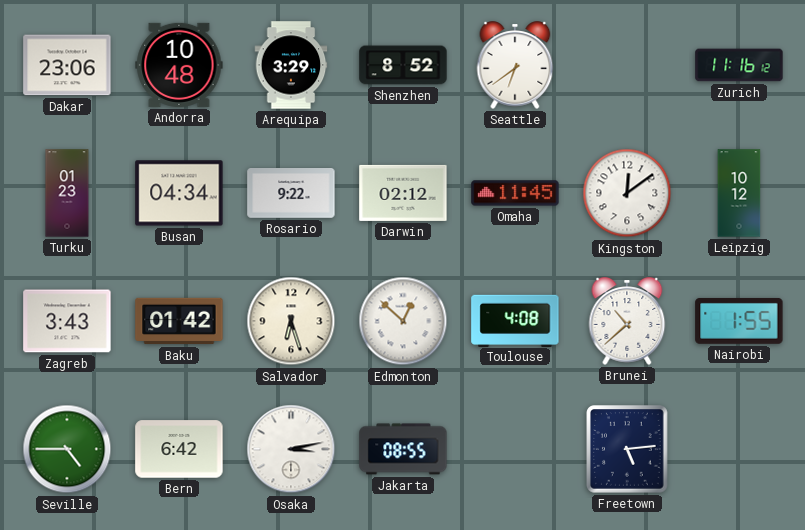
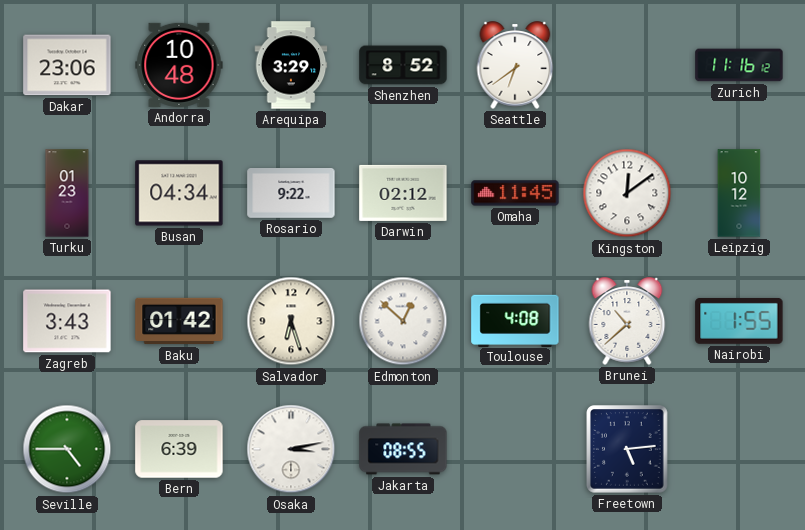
Bern: 6:42 -> 6:39 (179, 449)
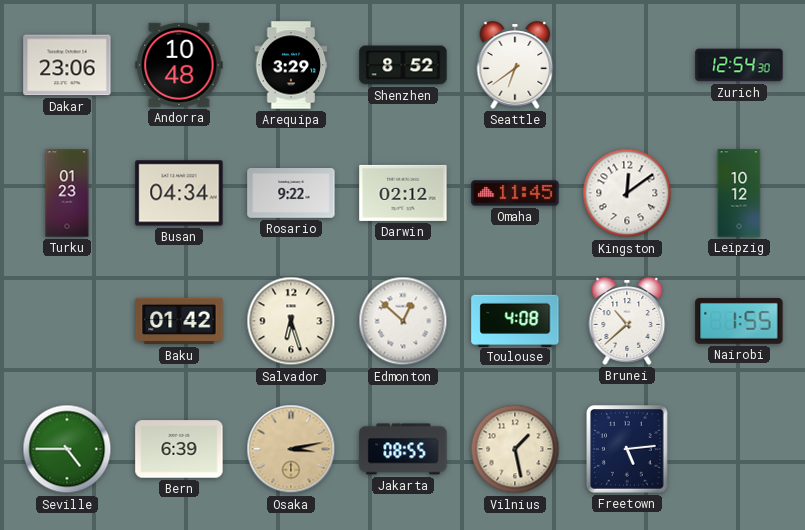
Zurich: 11:16 -> 12:54 (739, 65)
Zagreb: 3:43 -> none (67, 321)
Osaka dial: white -> champagne (291, 449)
Vilnius: none -> 1:28 (515, 449)
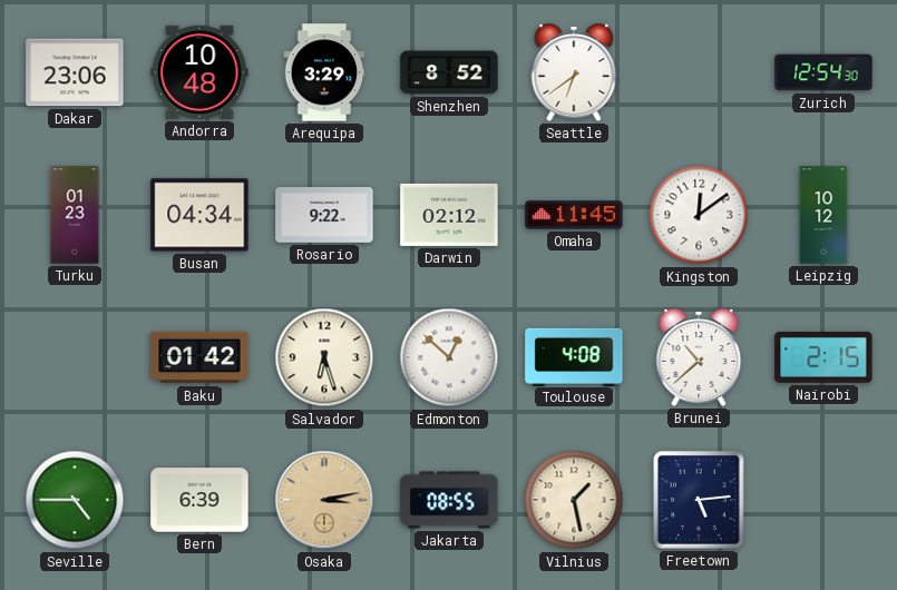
Nairobi: 1:55 -> 2:15 (823, 357)
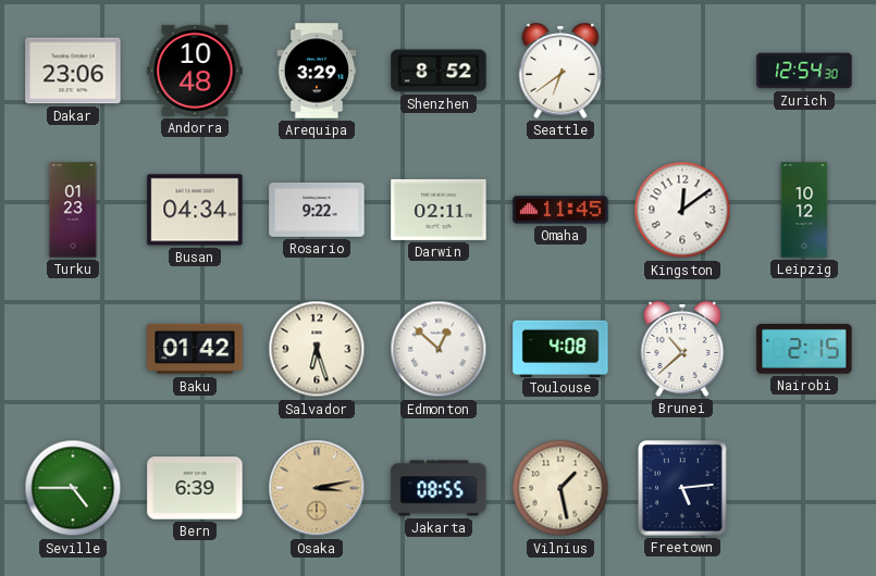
Darwin: 02:12 -> 02:11 (439, 210)
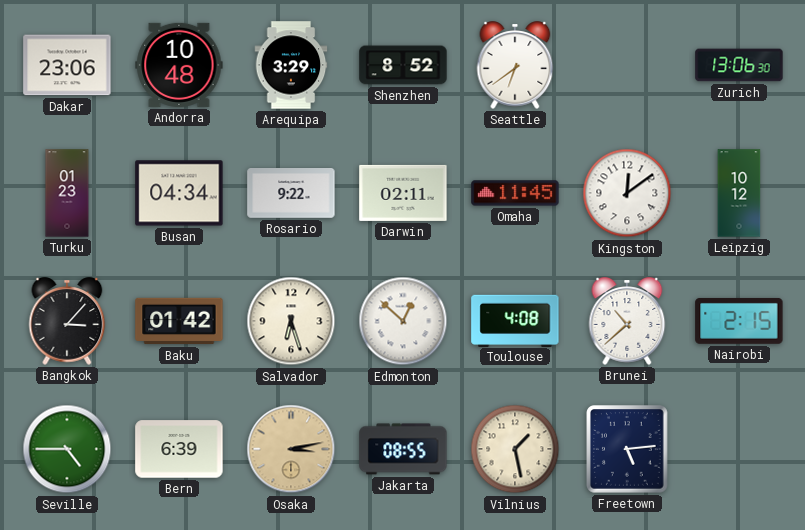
Zurich: 12:54 -> 13:06 (739, 65)
Bangkok: none -> 3:07 (67, 321)
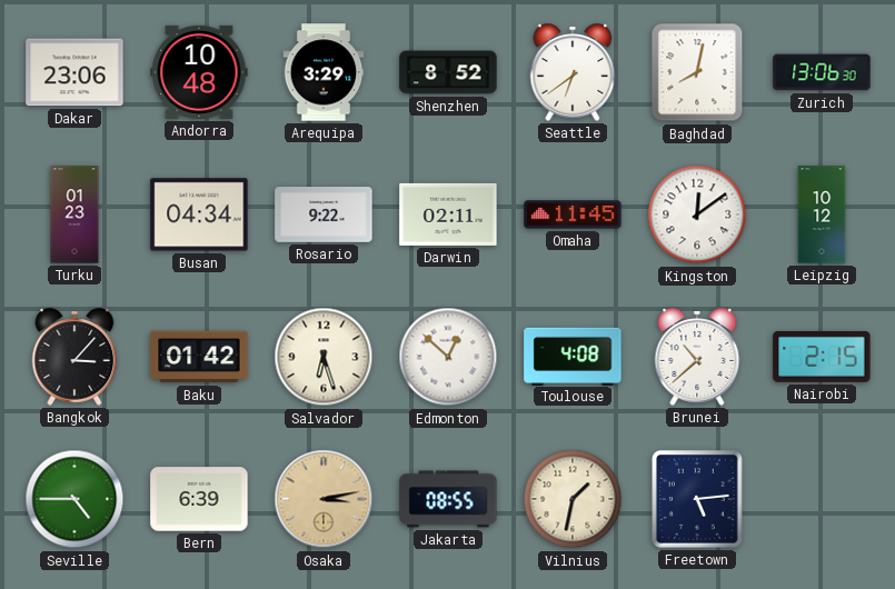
Baghdad: none -> 8:02 (697, 72)
Vilnius: 1:28 -> 1:32 (573, 499)
